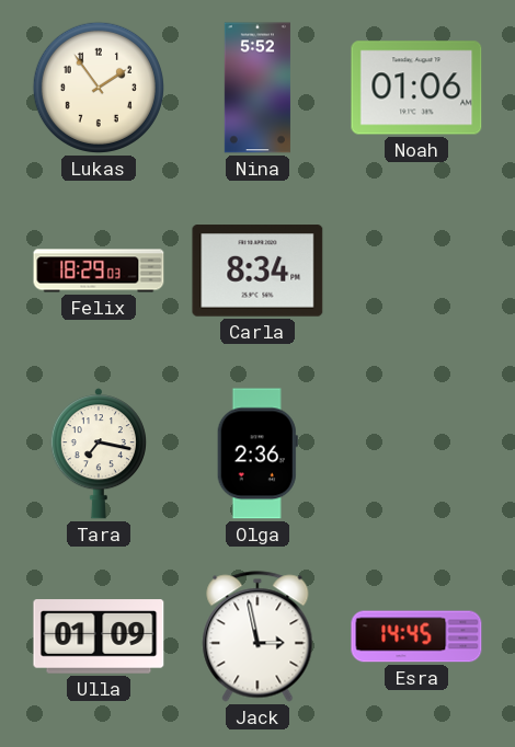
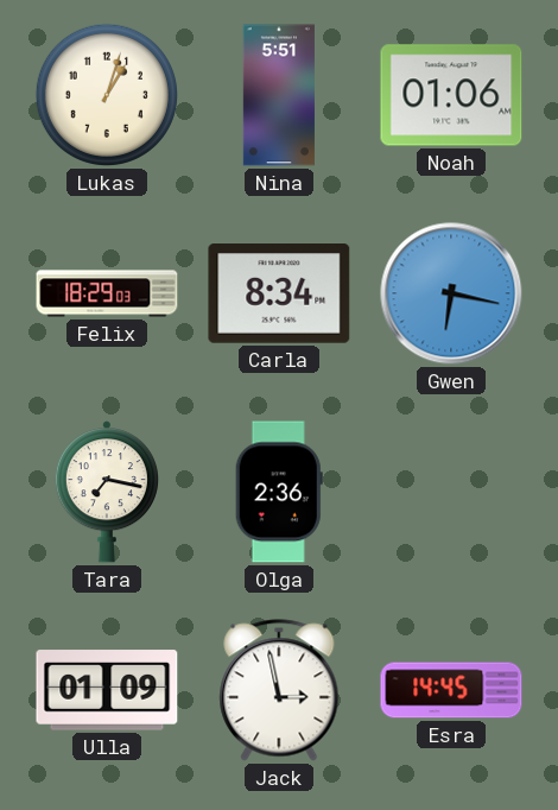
Lukas: 1:54 -> 1:03 (107, 95)
Nina: 5:52 -> 5:51 (279, 95)
Gwen: none -> 6:17 (451, 293)
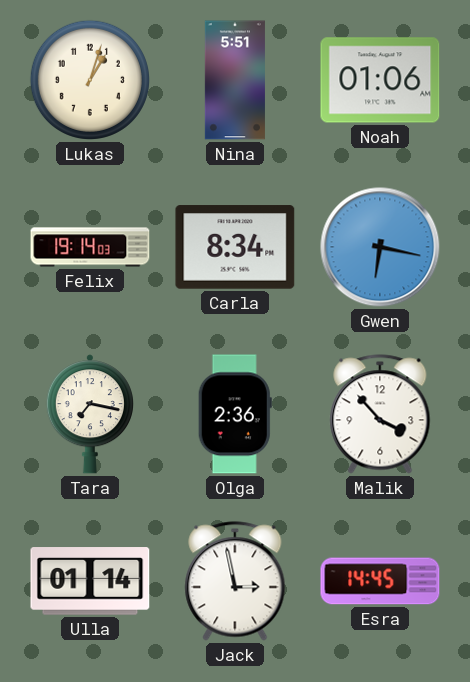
Felix: 18:29 -> 19:14 (90, 247)
Malik: none -> 3:53 (380, 414)
Ulla: 01:09 -> 01:14 (90, 581)
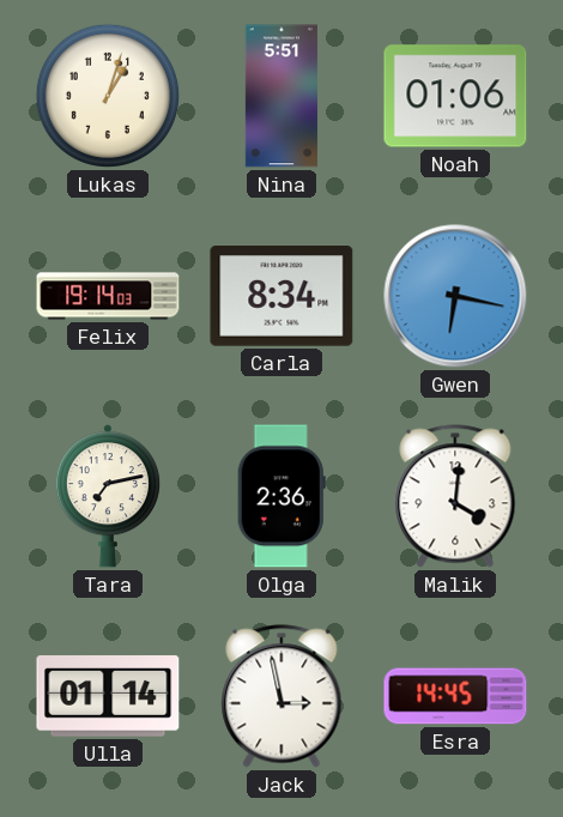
Tara: 7:17 -> 7:13 (108, 496)
Malik: 3:53 -> 4:01 (455, 496)
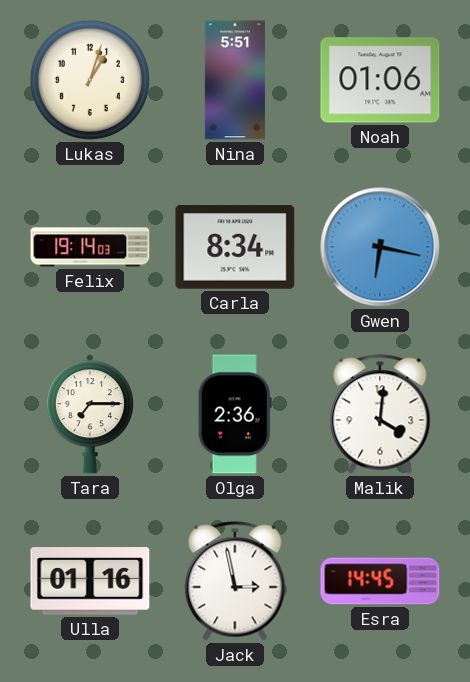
Tara: 7:13 -> 7:15 (90, 414)
Ulla: 01:14 -> 01:16 (90, 581)
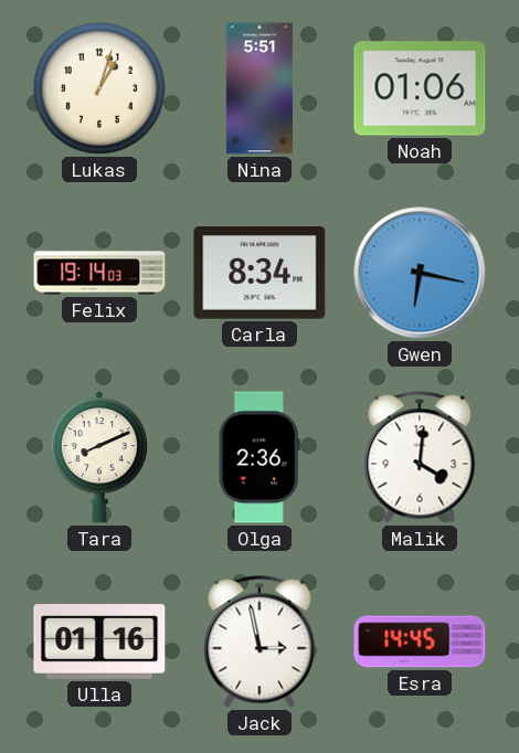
Tara: 7:15 -> 8:11 (99, 457)
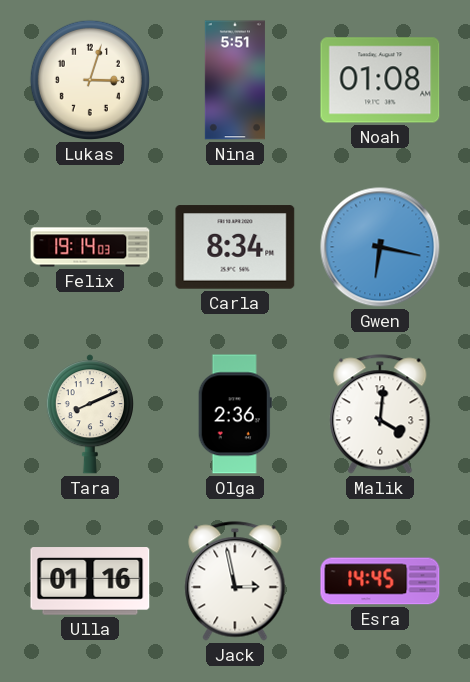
Lukas: 1:03 -> 3:03 (90, 80)
Noah: 01:06 -> 01:08 (380, 80)
